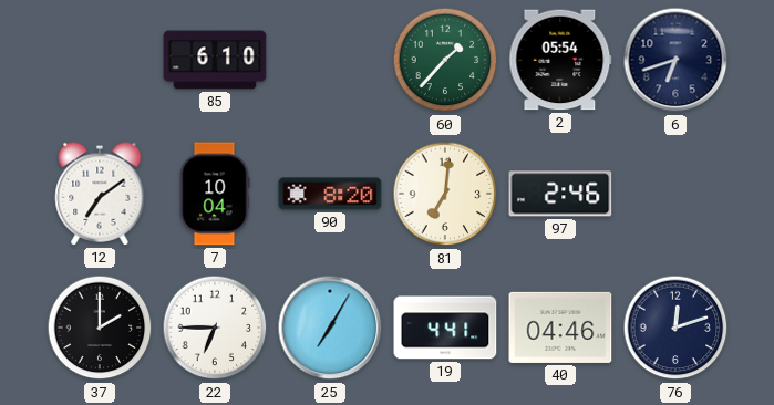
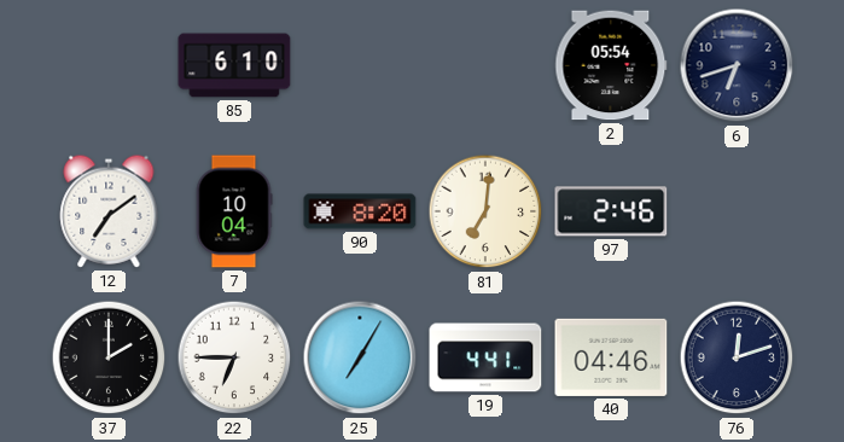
60: 1:37 -> none (445, 60)
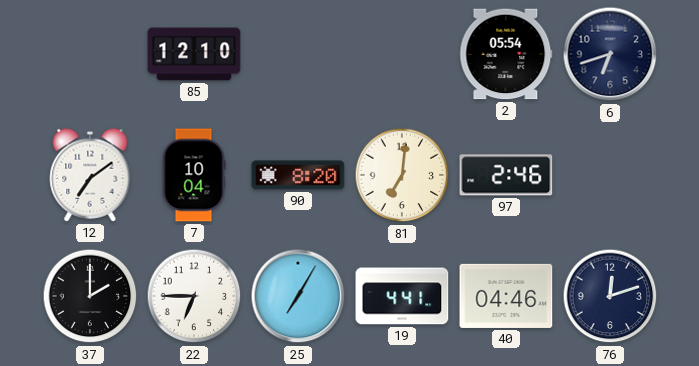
85: 6:10 -> 12:10 (194, 54)
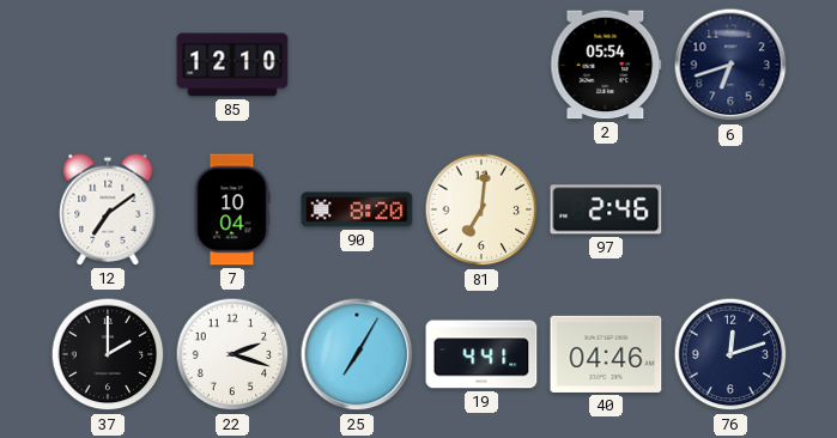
22: 6:45 -> 2:18 (232, 354)
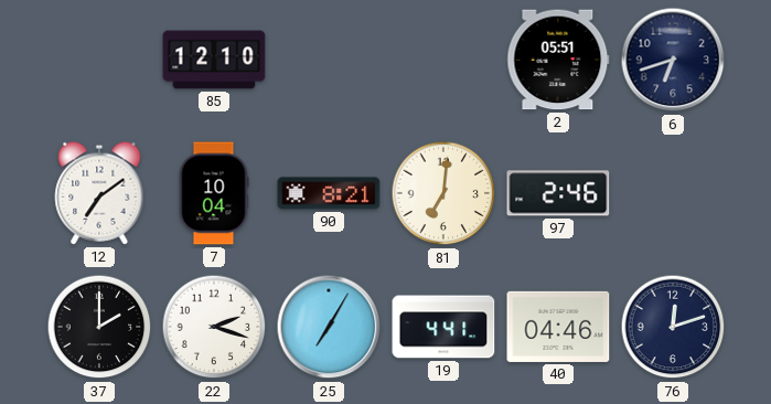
2: 05:54 -> 05:51 (558, 60)
90: 8:20 -> 8:21 (329, 193)
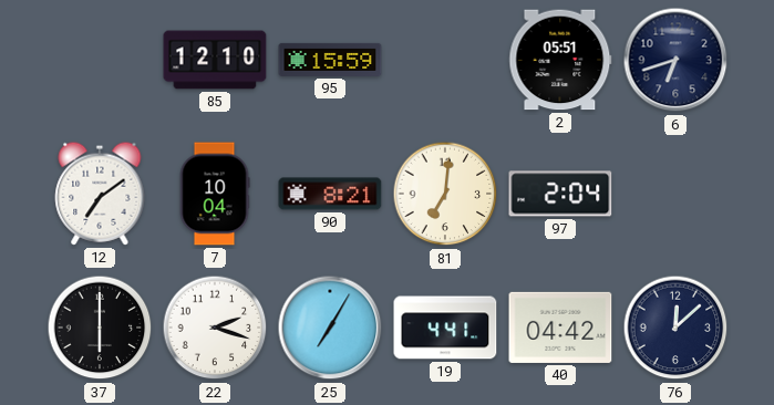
95: none -> 15:59 (330, 60)
97: 2:46 -> 2:04 (560, 194)
37: 2:00 -> 6:00 (100, 328)
40: 04:46 -> 04:42 (560, 328)
76: 12:12 -> 12:08 (675, 328)
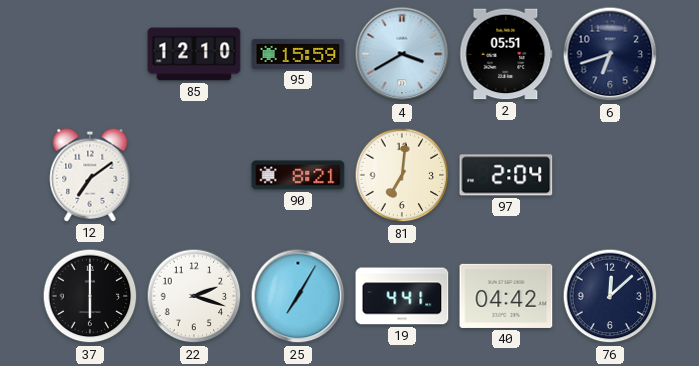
4: none -> 3:40 (402, 54)
7: 10:04 -> none (215, 194)
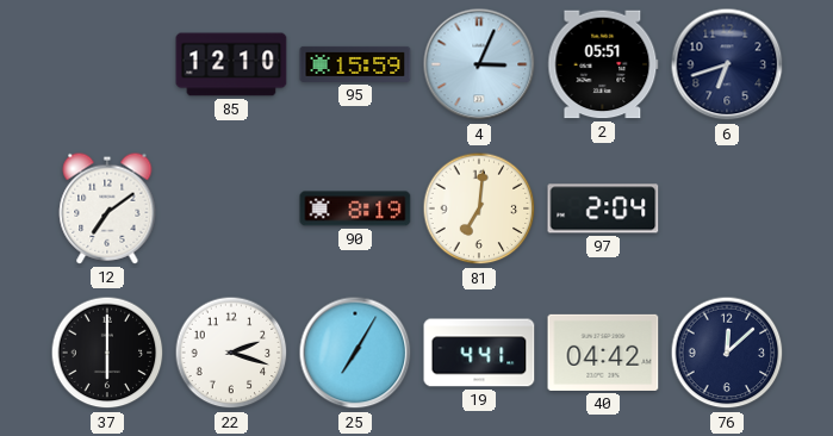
4: 3:40 -> 3:04 (479, 64)
90: 8:21 -> 8:19 (355, 208)
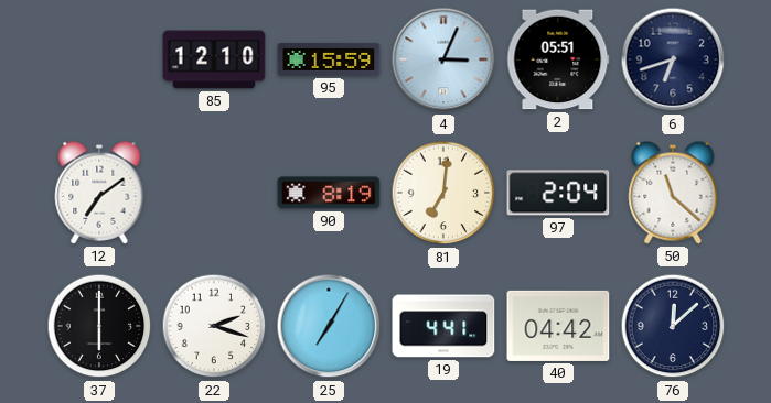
50: none -> 11:22 (673, 193)
